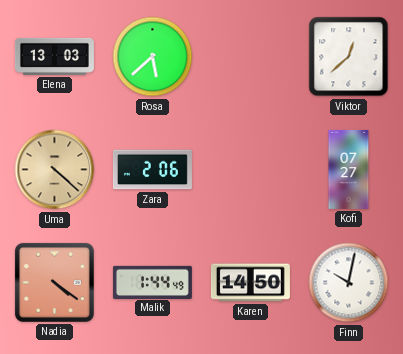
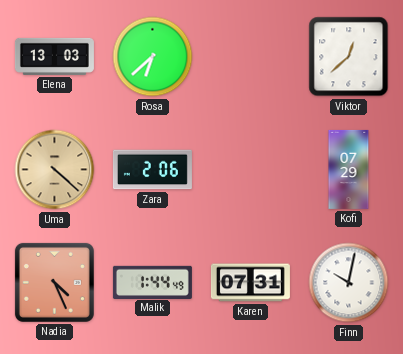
Rosa: 5:38 -> 6:38 (153, 57)
Kofi: 07:27 -> 07:29 (349, 169)
Nadia: 4:21 -> 4:26 (54, 282)
Karen: 14:50 -> 07:31 (250, 283)
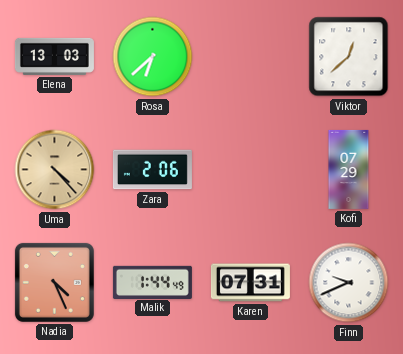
Uma: 4:22 -> 4:23 (55, 170)
Finn: 10:02 -> 9:41 (349, 283)
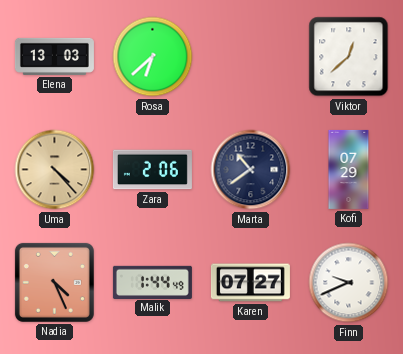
Marta: none -> 10:39 (251, 170)
Karen: 07:31 -> 07:27 (250, 283)
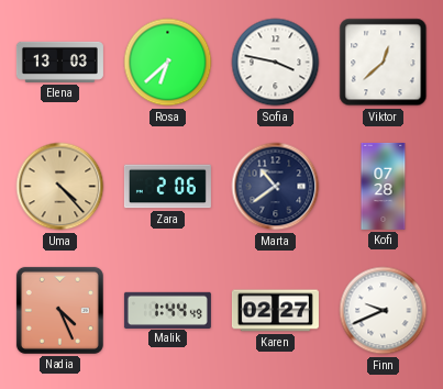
Sofia: none -> 3:47 (276, 63)
Kofi: 07:29 -> 07:28 (384, 186)
Karen: 07:27 -> 02:27 (275, 311)
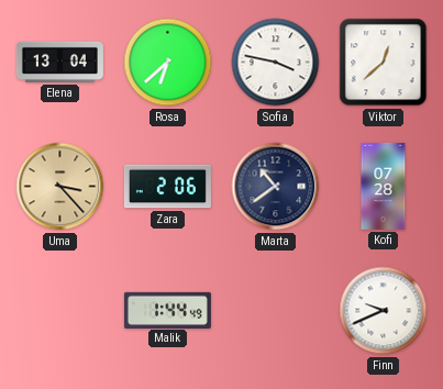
Elena: 13:03 -> 13:04 (59, 62)
Uma: 4:23 -> 3:23 (60, 187)
Nadia: 4:26 -> none (59, 310)
Karen: 02:27 -> none (275, 311)
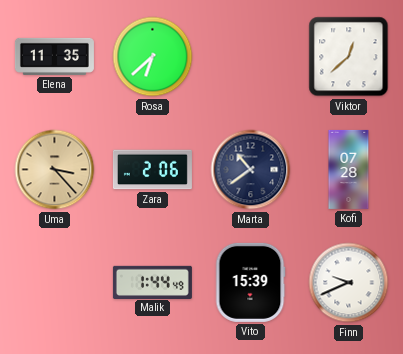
Elena: 13:04 -> 11:35 (54, 56)
Sofia: 3:47 -> none (276, 63)
Vito: none -> 15:39 (250, 282)
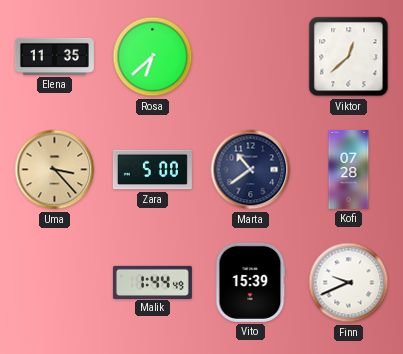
Zara: 2:06 -> 5:00 (152, 170)
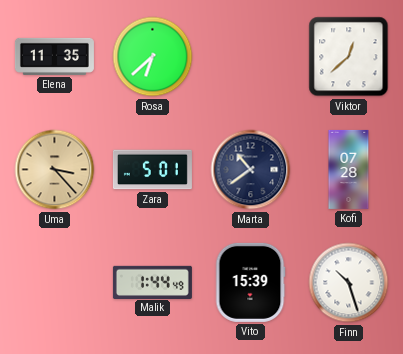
Zara: 5:00 -> 5:01 (152, 170)
Finn: 9:41 -> 10:27 (349, 283)
